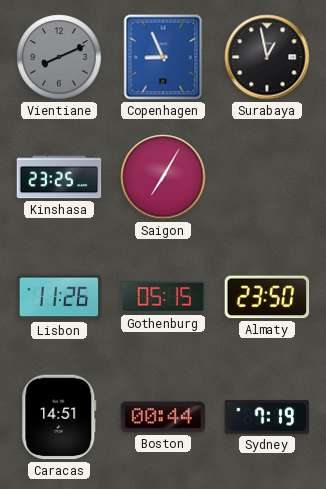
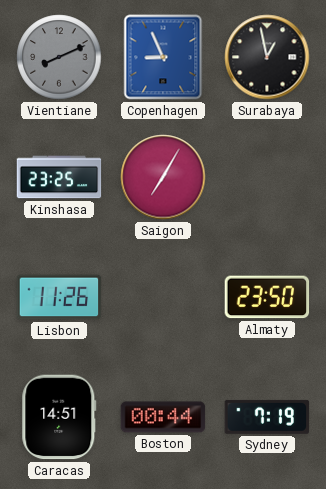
Gothenburg: 05:15 -> none (163, 297)
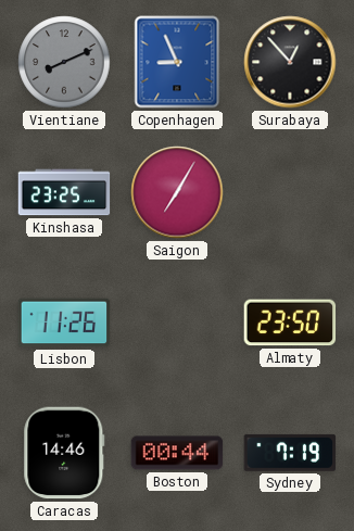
Surabaya: 12:58 -> 12:53 (290, 62)
Caracas: 14:51 -> 14:46 (64, 453)
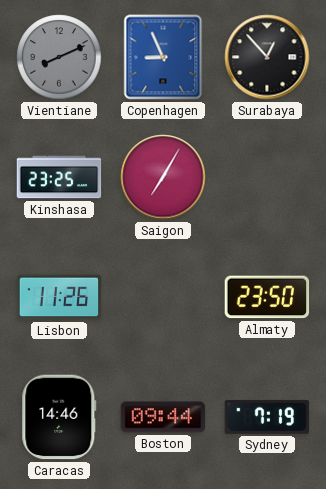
Boston: 00:44 -> 09:44 (163, 417)
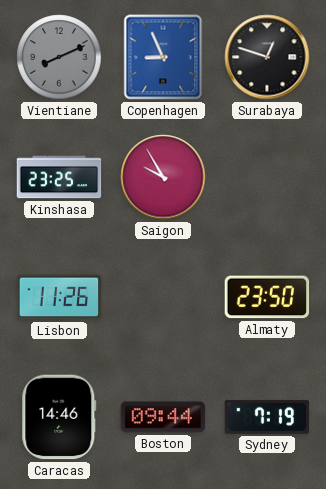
Surabaya: 12:53 -> 12:48 (267, 57)
Saigon: 7:05 -> 9:55 (163, 177)
